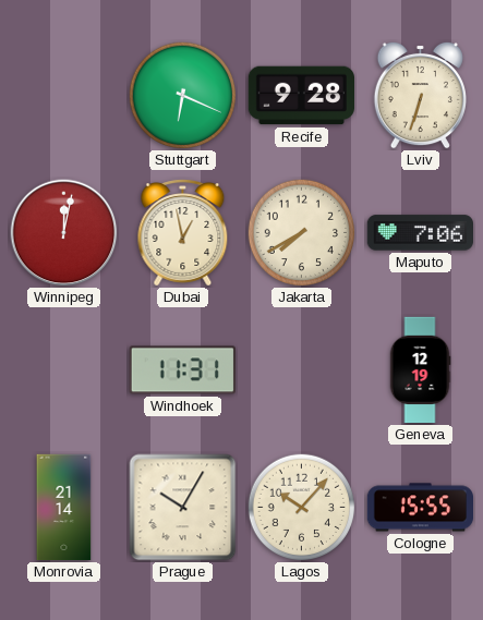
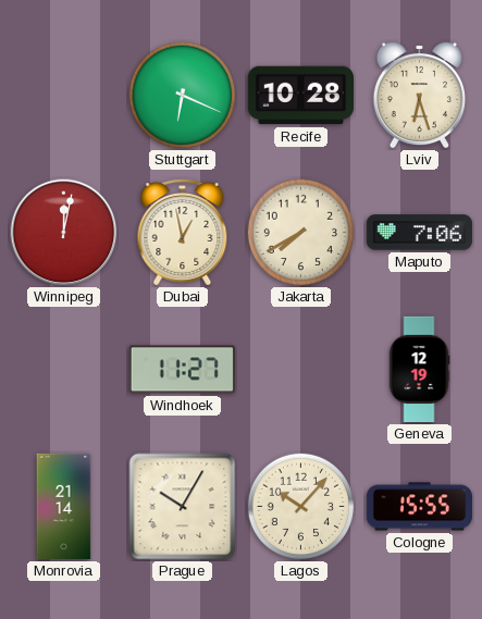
Recife: 9:28 -> 10:28 (300, 96)
Lviv: 6:33 -> 6:27 (419, 95)
Windhoek: 11:31 -> 11:27 (182, 370)
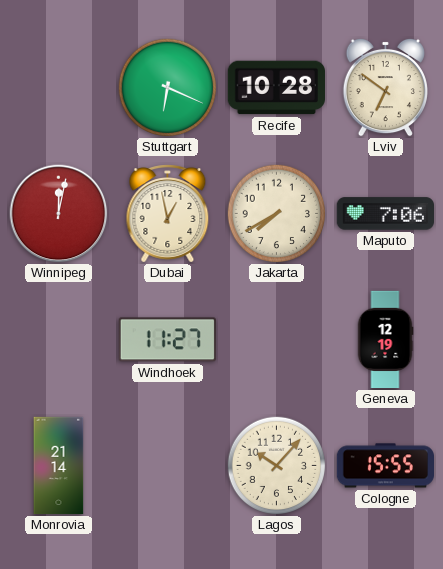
Lviv: 6:27 -> 6:51 (385, 87)
Prague: 10:05 -> none (183, 507)
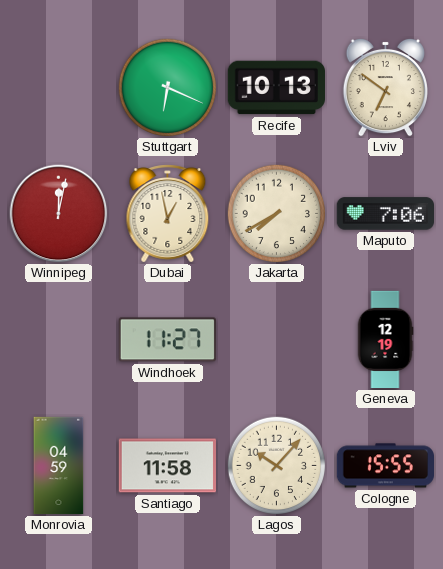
Recife: 10:28 -> 10:13 (276, 88)
Monrovia: 21:14 -> 04:59 (59, 466)
Santiago: none -> 11:58 (167, 466)
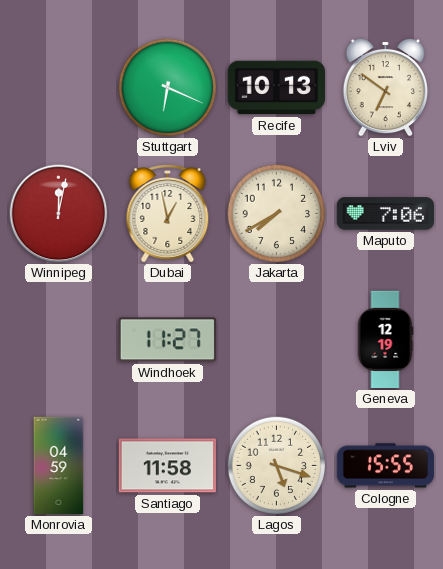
Lagos: 10:07 -> 5:18 (277, 466)
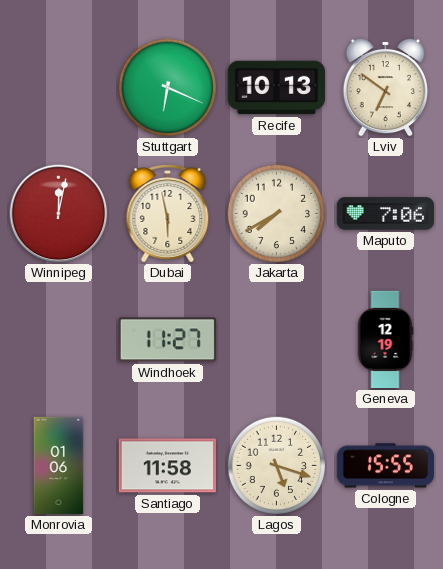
Dubai: 12:58 -> 5:58 (168, 214)
Monrovia: 04:59 -> 01:06 (59, 466)
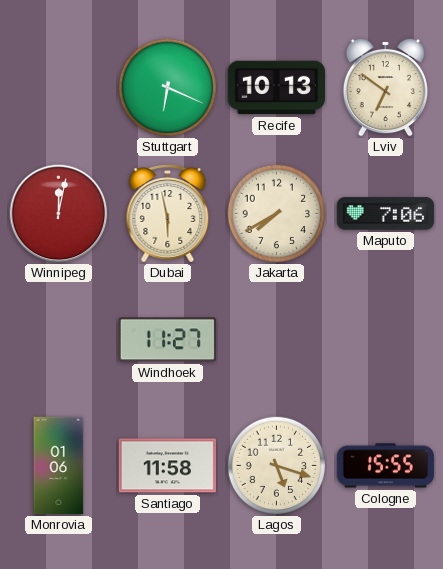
Geneva: 12:19 -> none (385, 340)
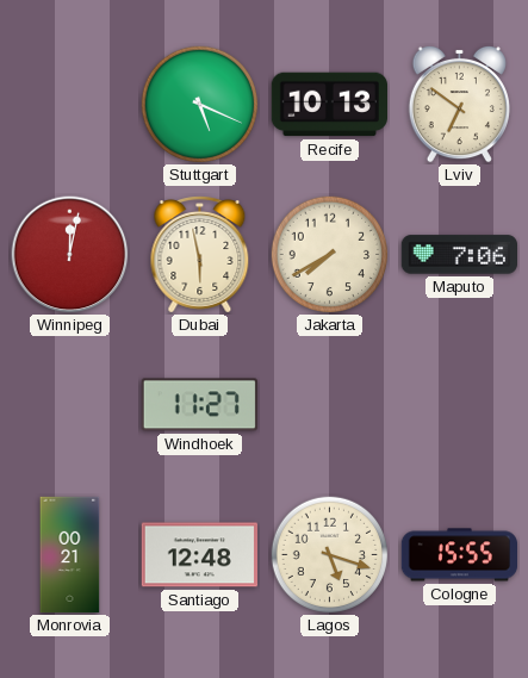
Stuttgart: 6:19 -> 5:19 (200, 105)
Monrovia: 01:06 -> 00:21 (70, 555)
Santiago: 11:58 -> 12:48 (199, 555)
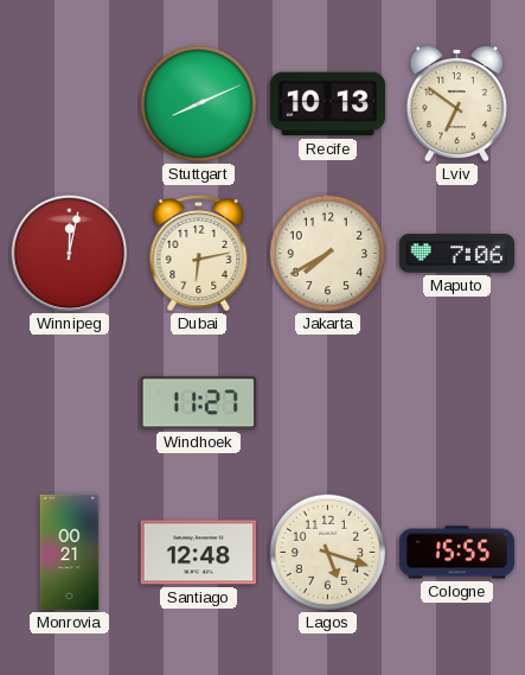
Stuttgart: 5:19 -> 8:11 (199, 104)
Dubai: 5:58 -> 6:13 (199, 254)
